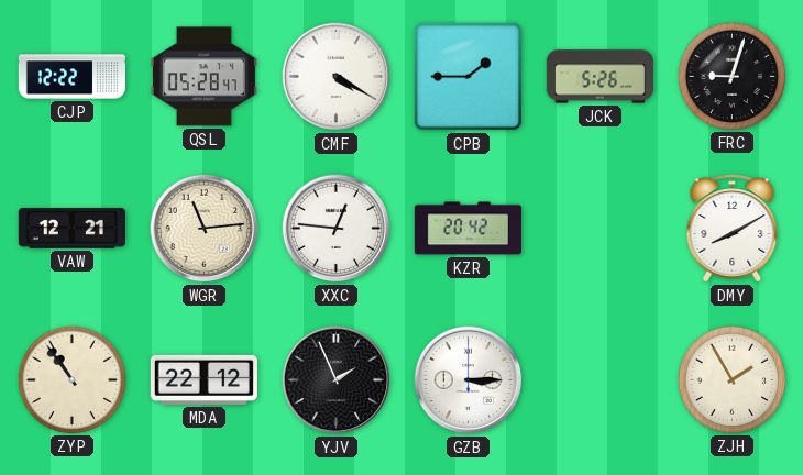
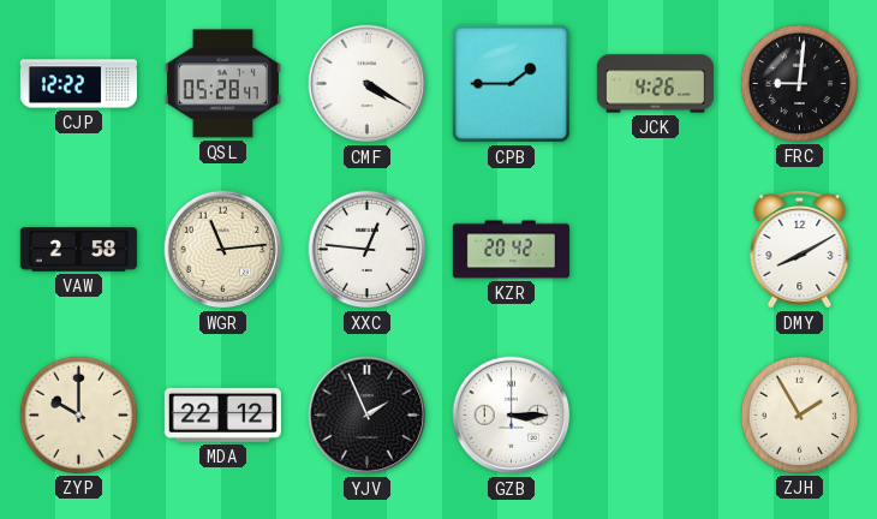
JCK: 5:26 -> 4:26 (655, 84)
FRC: 9:03 -> 9:01 (799, 83)
VAW: 12:21 -> 2:58 (78, 250)
ZYP: 10:54 -> 10:00 (78, 414)
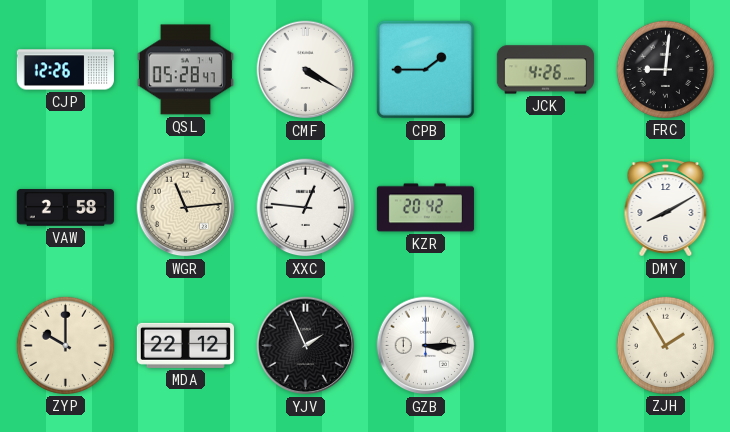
CJP: 12:22 -> 12:26 (65, 70)
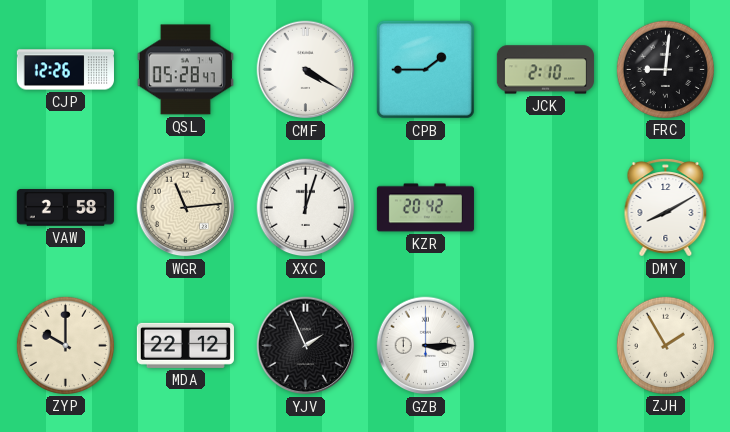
JCK: 4:26 -> 2:10 (545, 70)
XXC: 12:46 -> 12:03 (306, 208)
